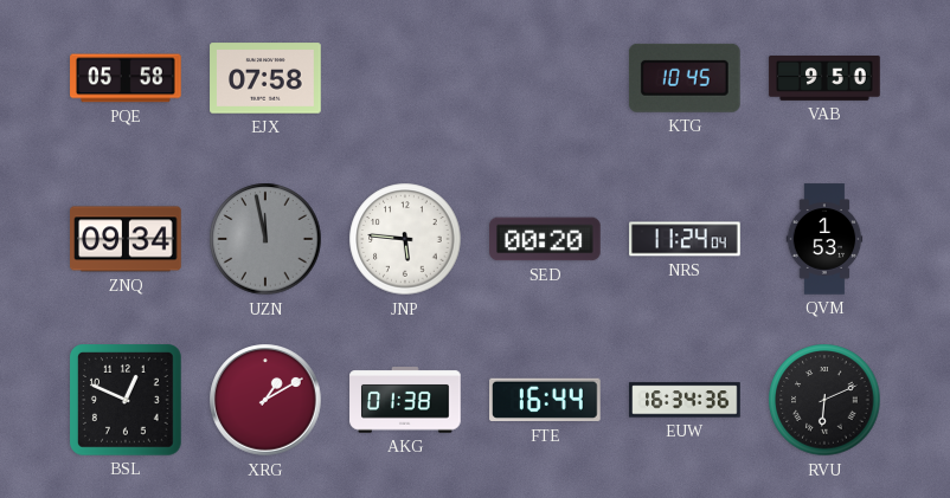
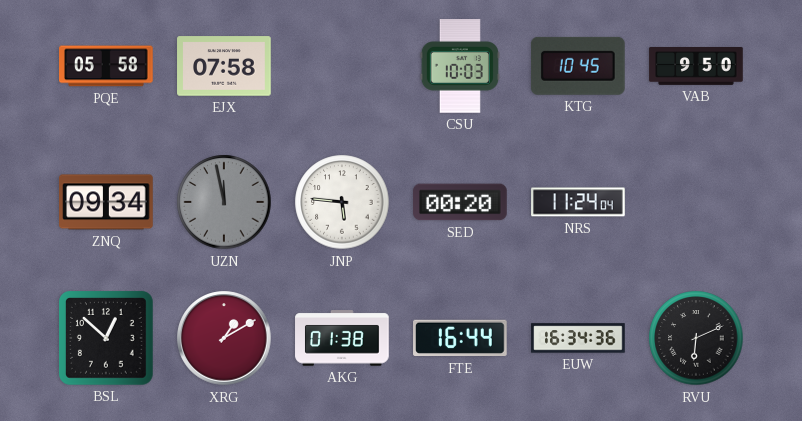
CSU: none -> 10:03 (460, 66)
QVM: 1:53 -> none (824, 239)
BSL: 12:49 -> 12:52 (107, 339)
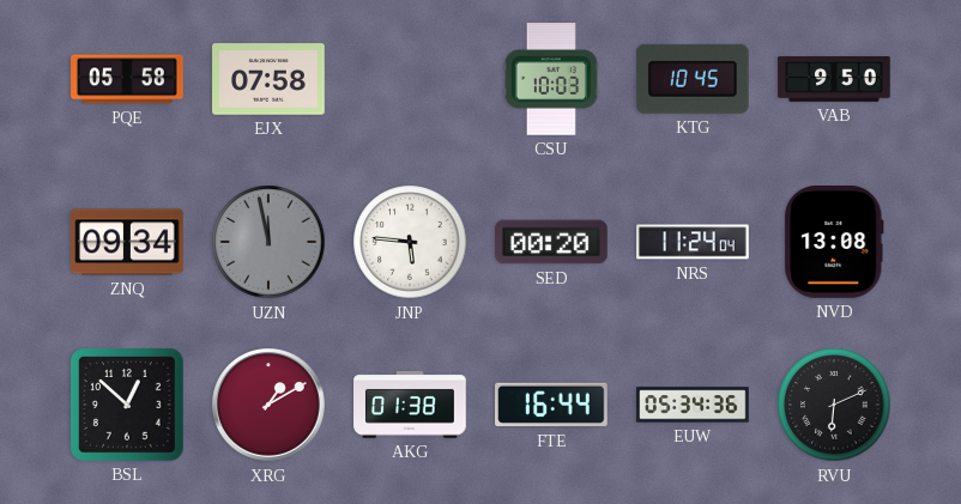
NVD: none -> 13:08 (834, 243)
EUW: 16:34 -> 05:34 (693, 405)
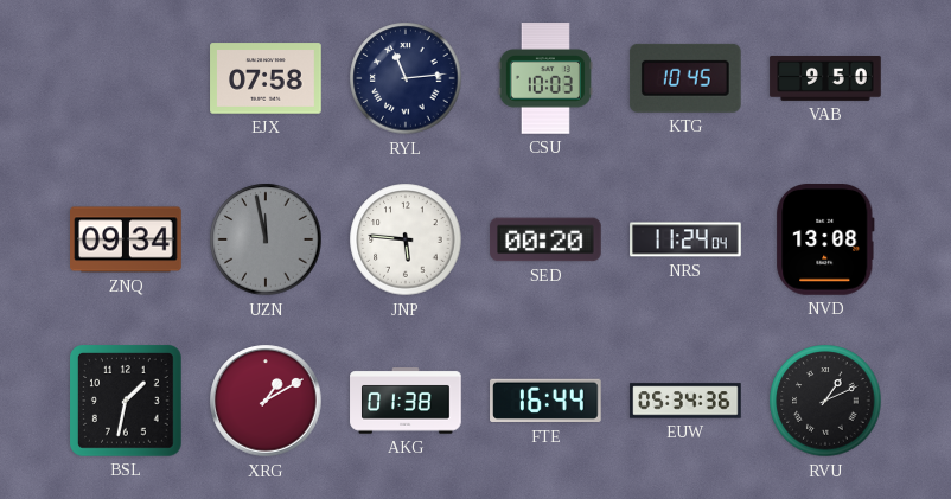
PQE: 05:58 -> none (127, 79)
RYL: none -> 11:14 (406, 78)
BSL: 12:52 -> 1:32 (127, 402)
RVU: 6:11 -> 1:11 (825, 401)
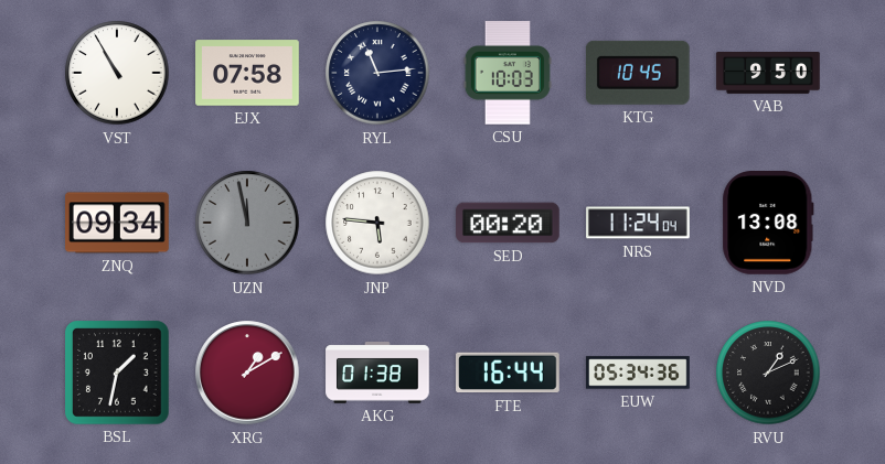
VST: none -> 10:55 (117, 73)
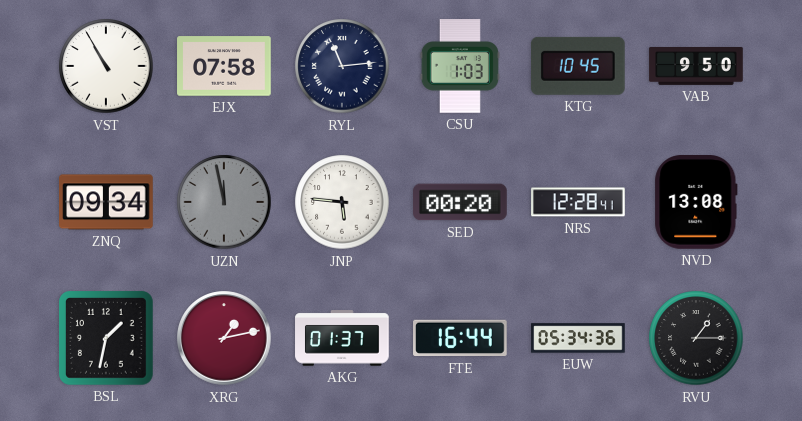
CSU: 10:03 -> 1:03 (460, 66)
NRS: 11:24 -> 12:28 (578, 202)
XRG: 1:10 -> 1:13 (224, 338)
AKG: 01:38 -> 01:37 (342, 338)
RVU: 1:11 -> 1:15 (696, 338)
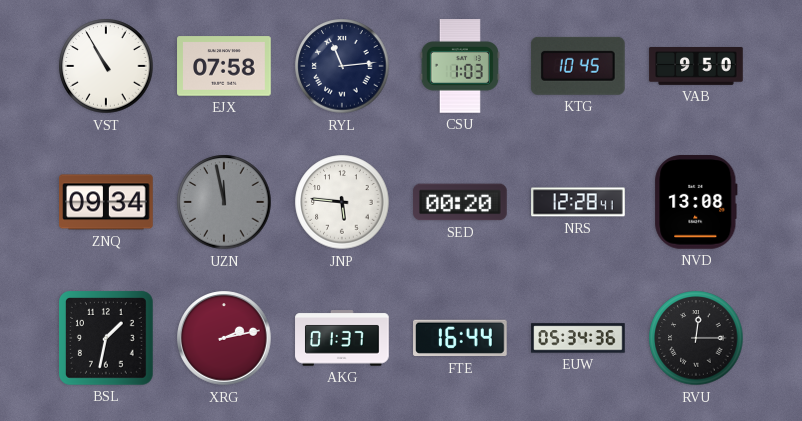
XRG: 1:13 -> 2:13 (224, 338)
RVU: 1:15 -> 12:15 (696, 338)
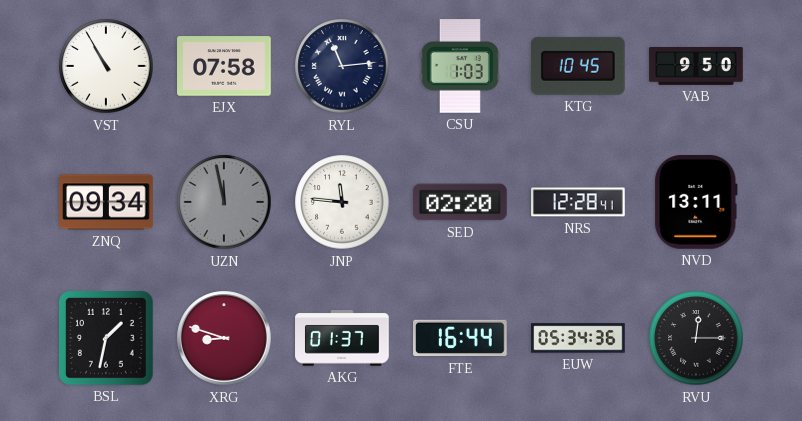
JNP: 5:46 -> 11:46 (342, 202)
SED: 00:20 -> 02:20 (460, 202)
NVD: 13:08 -> 13:11 (696, 203)
XRG: 2:13 -> 8:48 (224, 338)
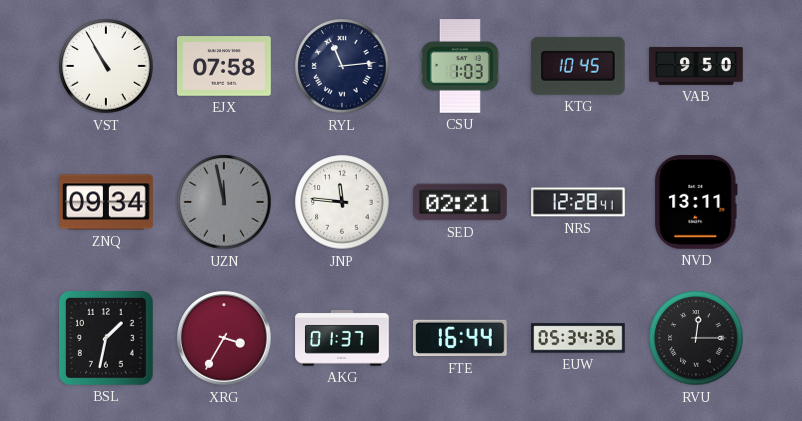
SED: 02:20 -> 02:21 (460, 202)
XRG: 8:48 -> 3:35 (224, 338)
